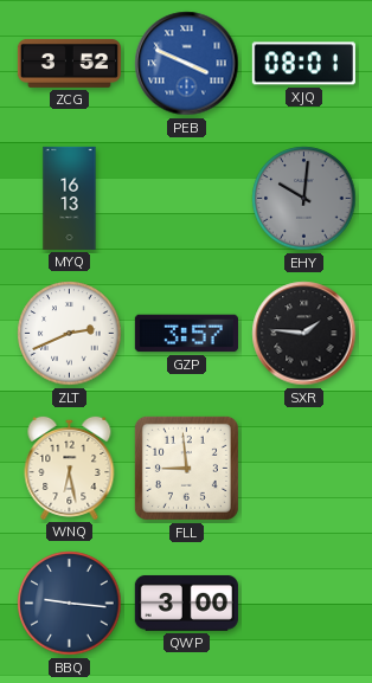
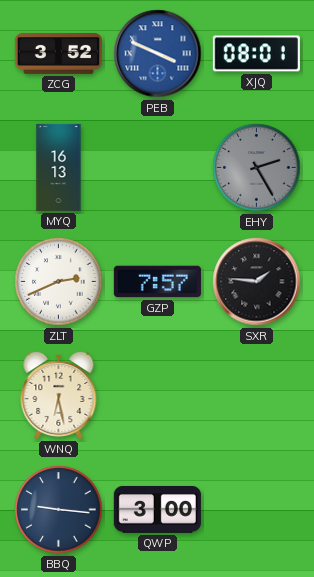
EHY: 10:01 -> 2:25 (257, 168)
GZP: 3:57 -> 7:57 (157, 282)
FLL: 8:59 -> none (186, 468)
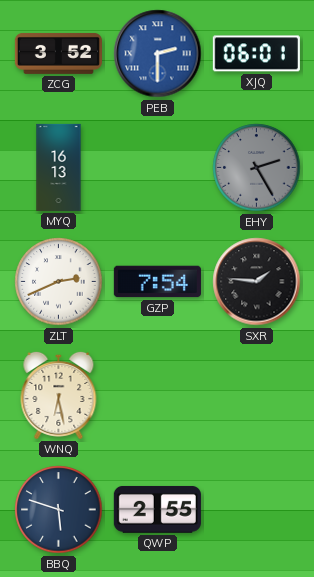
PEB: 3:49 -> 2:30 (158, 54)
XJQ: 08:01 -> 06:01 (256, 54)
GZP: 7:57 -> 7:54 (157, 282)
BBQ: 9:16 -> 5:48 (59, 510)
QWP: 3:00 -> 2:55 (157, 509)
